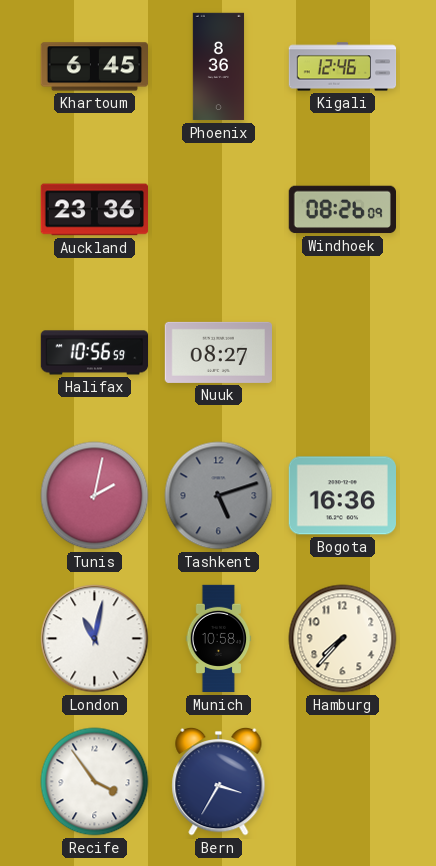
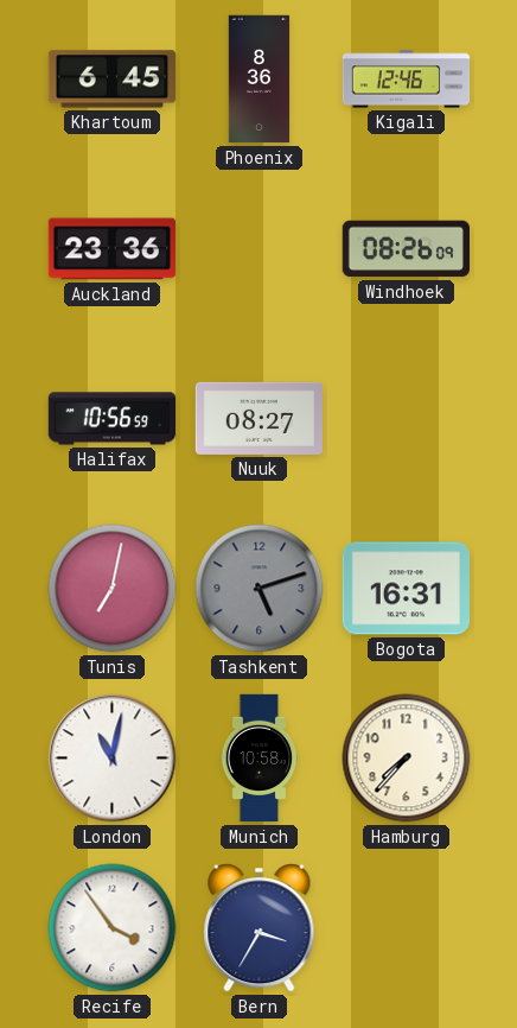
Tunis: 2:02 -> 7:02 (113, 589)
Bogota: 16:36 -> 16:31 (406, 589)
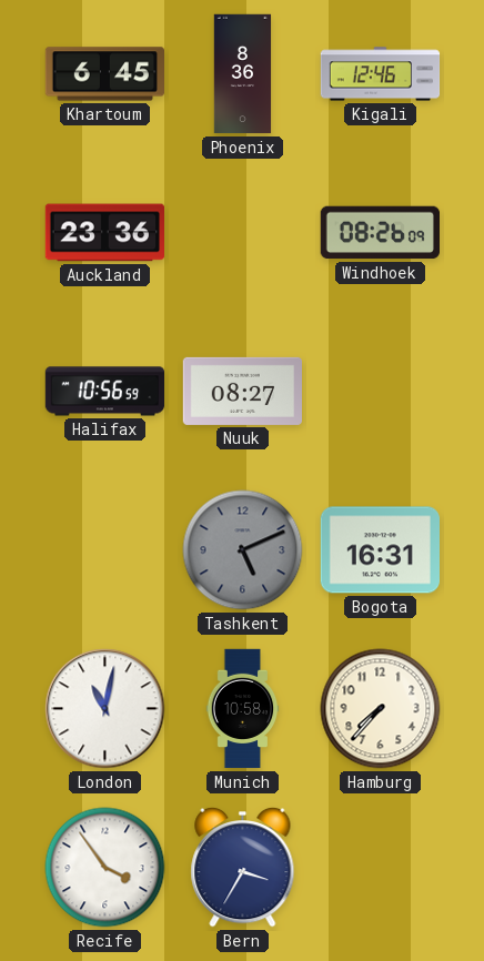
Tunis: 7:02 -> none (113, 589)
Tashkent: 5:12 -> 5:11 (243, 550)
